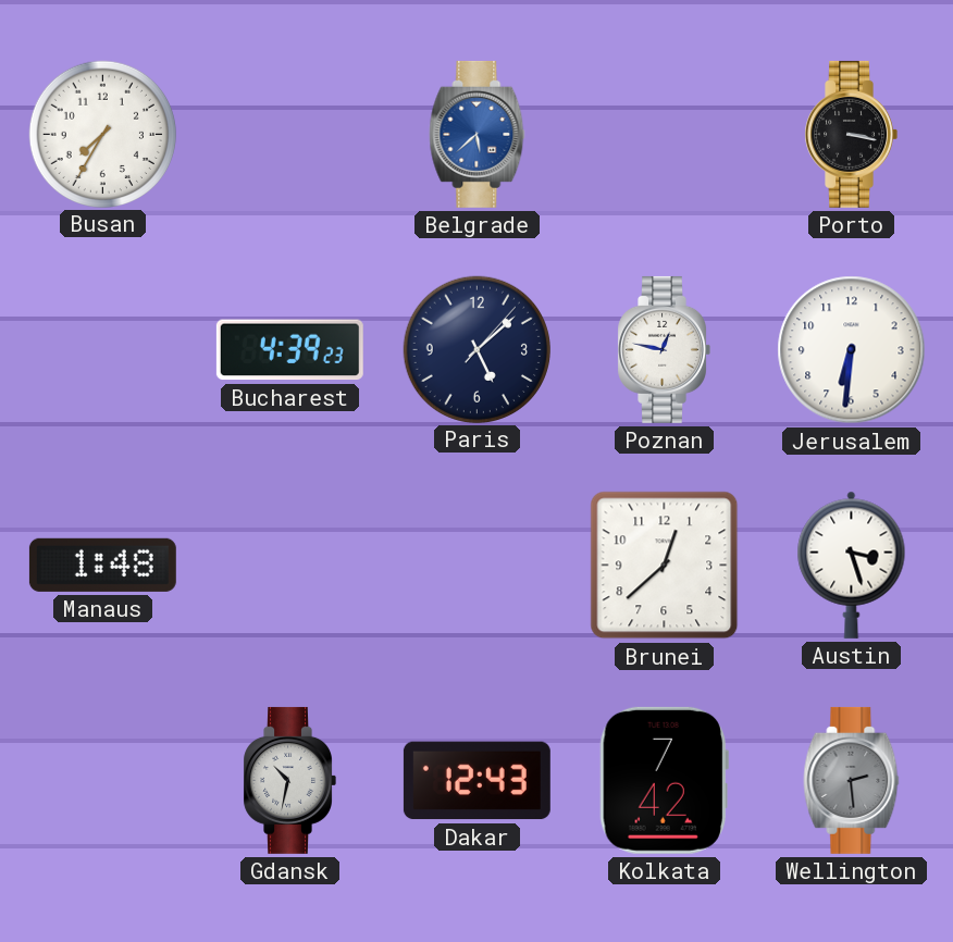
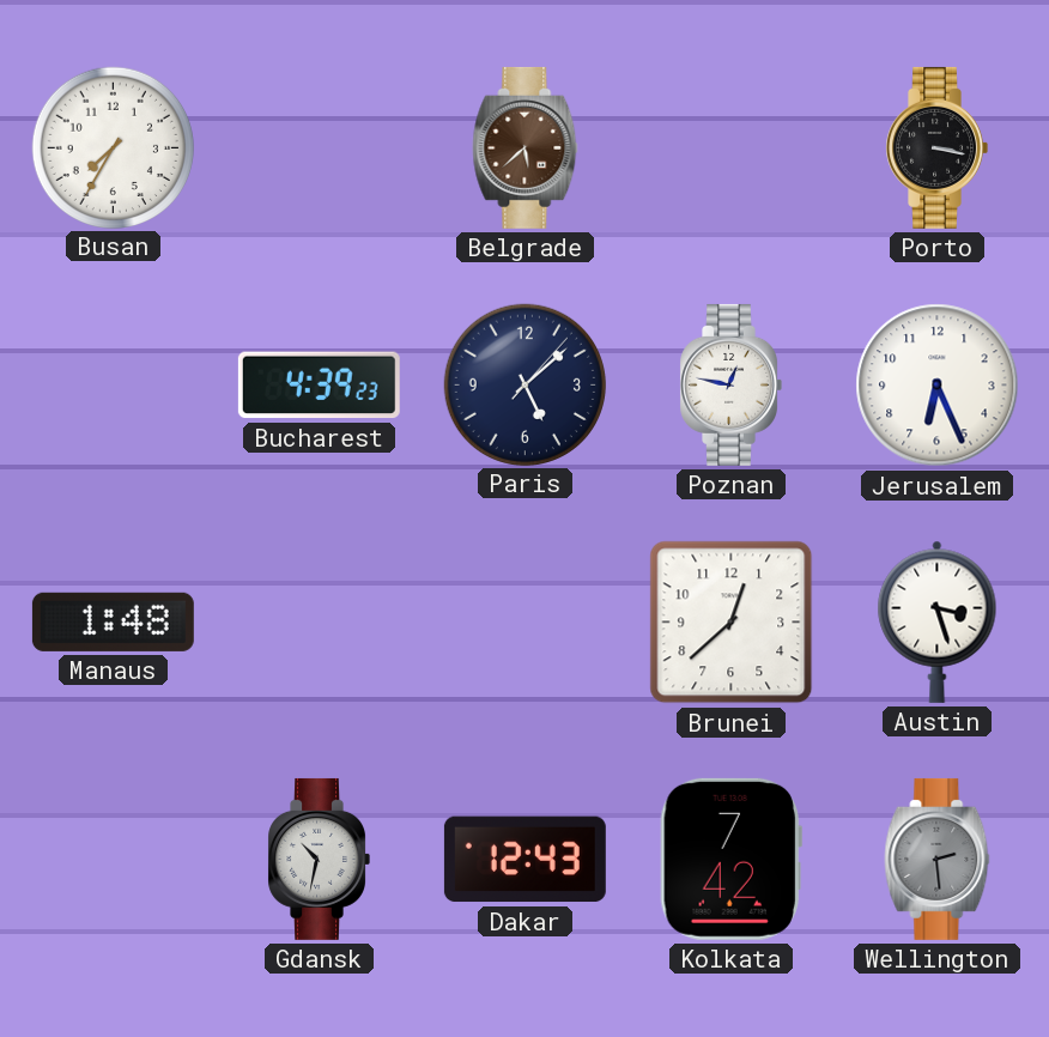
Belgrade dial: blue -> brown (526, 147)
Jerusalem: 6:31 -> 6:26 (938, 386)
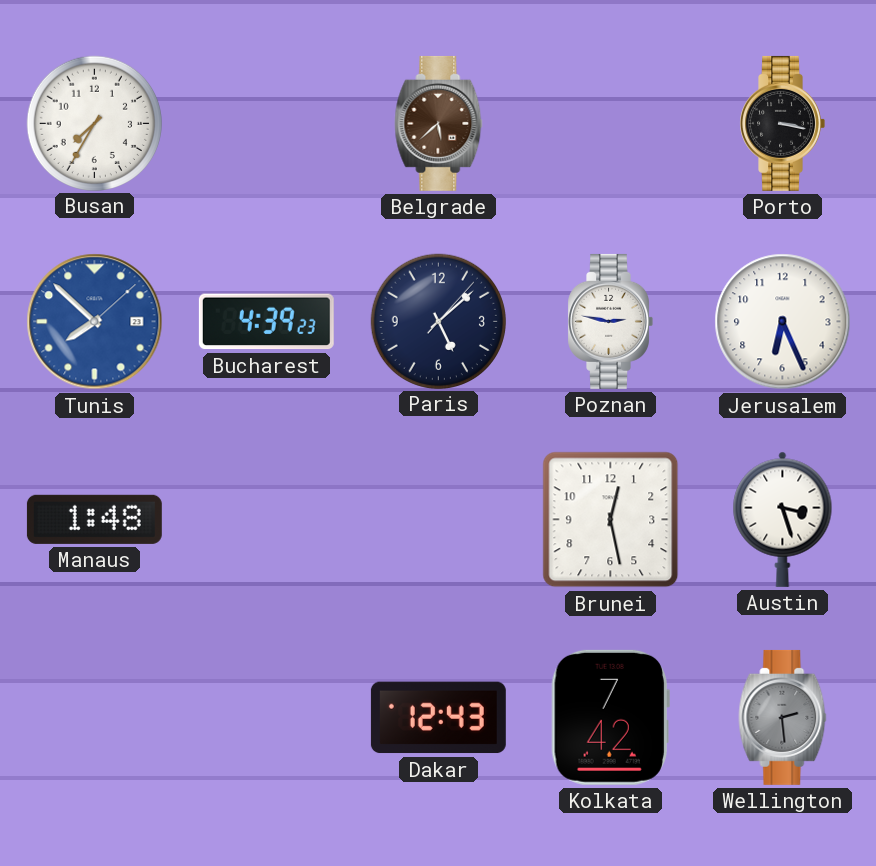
Tunis: none -> 7:52 (95, 322)
Poznan: 12:47 -> 2:47 (610, 321)
Brunei: 12:38 -> 12:28 (611, 520)
Gdansk: 10:32 -> none (319, 859)
